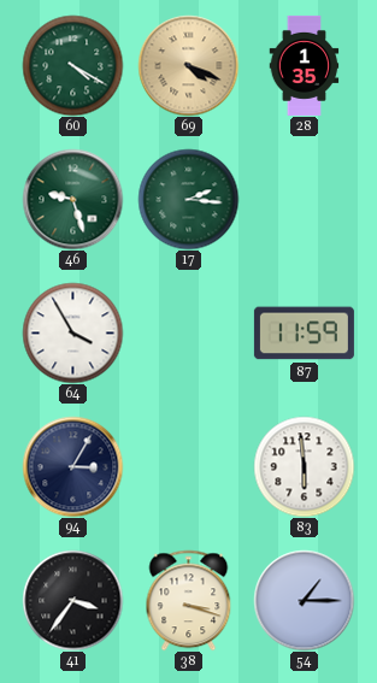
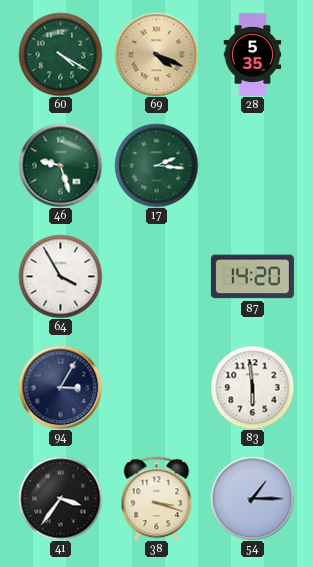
28: 1:35 -> 5:35 (253, 54)
87: 11:59 -> 14:20 (252, 277)
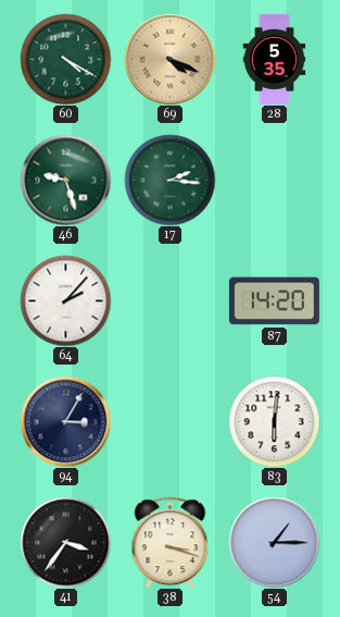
64: 3:55 -> 2:07 (65, 300)
83: 5:59 -> 6:01 (274, 421)
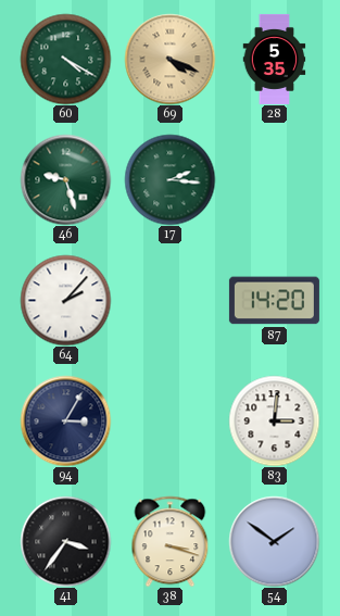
83: 6:01 -> 3:01 (274, 420)
54: 1:15 -> 1:51 (274, 541)
